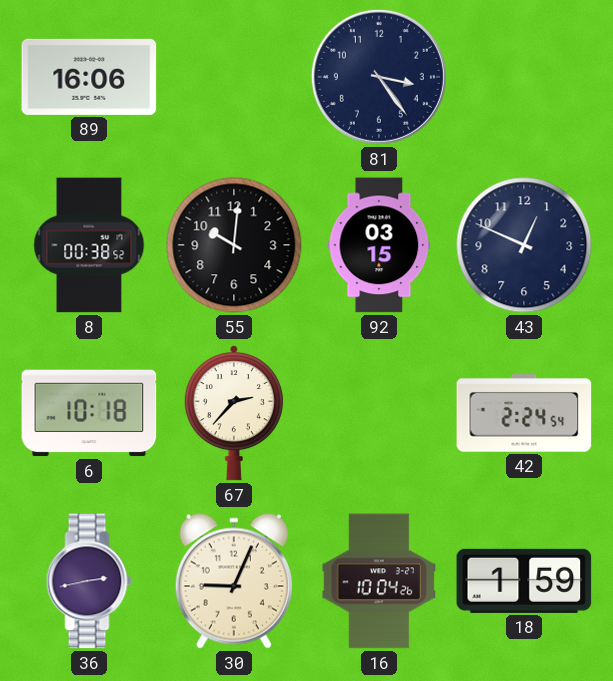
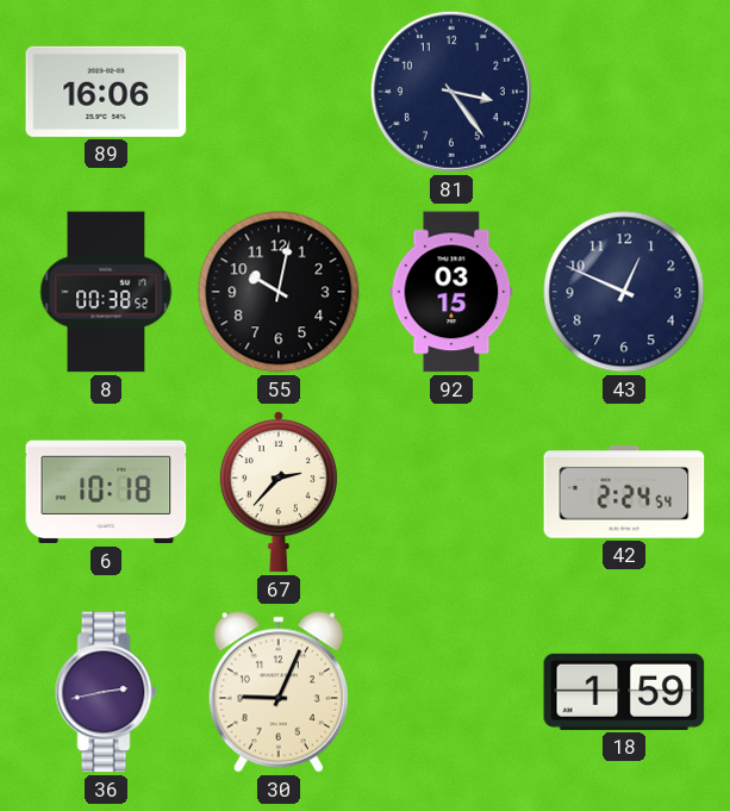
55: 10:01 -> 10:02 (279, 292)
16: 10:04 -> none (378, 581)
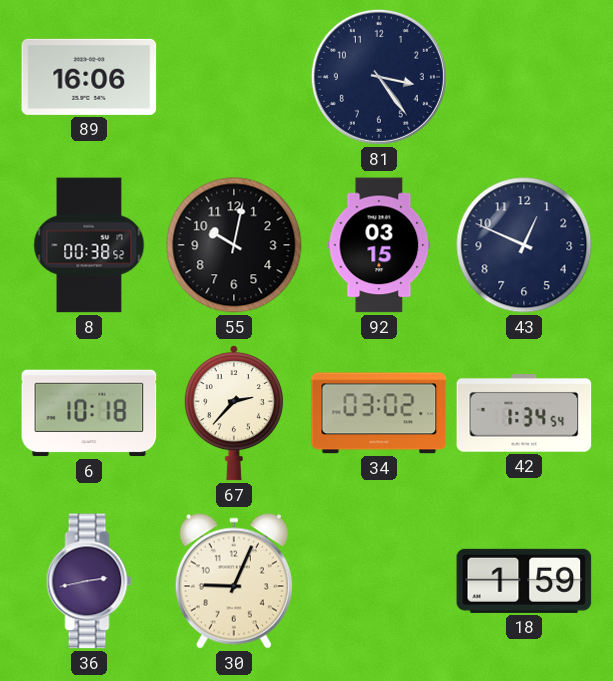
34: none -> 03:02 (379, 413)
42: 2:24 -> 1:34 (524, 413)
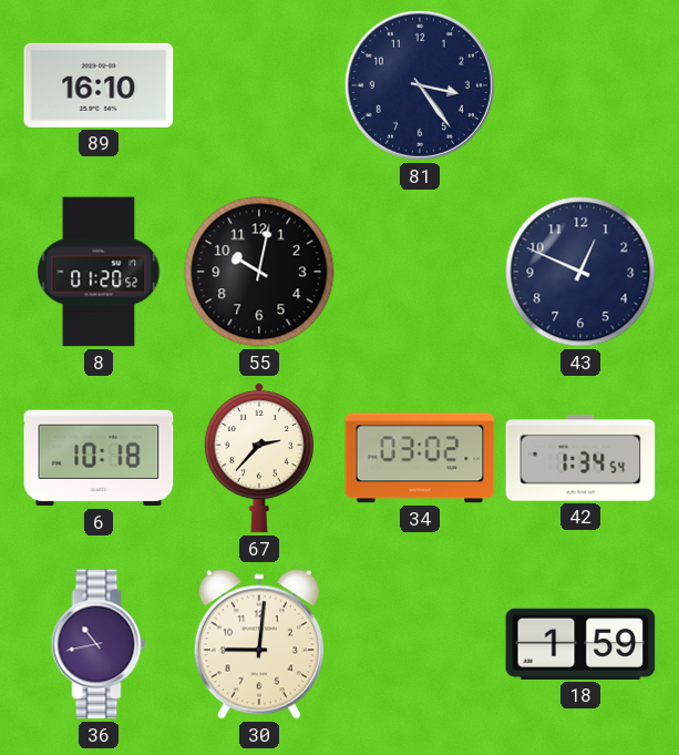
89: 16:06 -> 16:10 (99, 85)
8: 00:38 -> 01:20 (99, 272)
92: 03:15 -> none (379, 245)
36: 2:43 -> 10:43 (99, 644)
30: 9:04 -> 9:01 (259, 644)
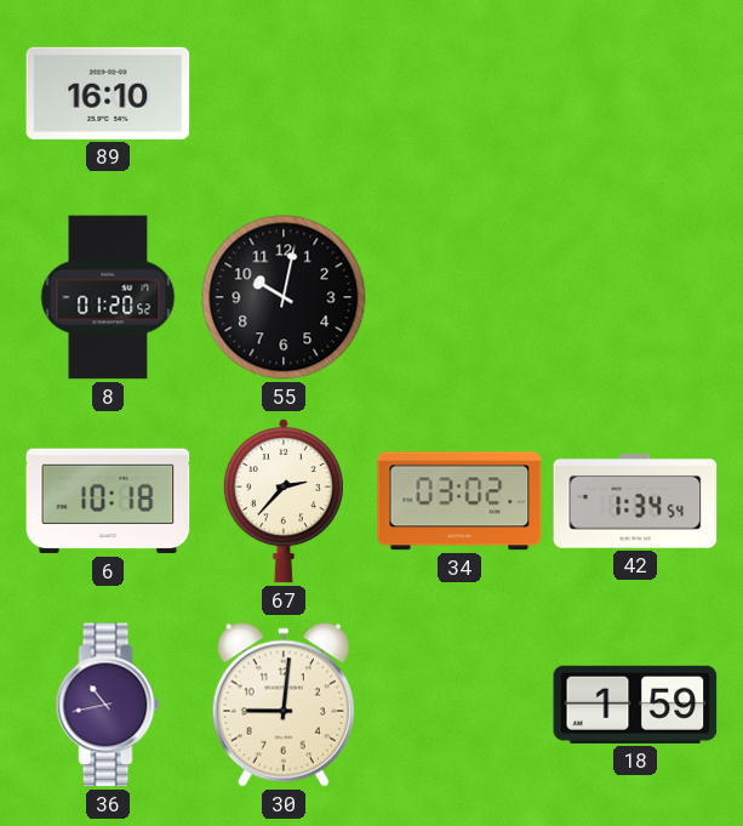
81: 3:24 -> none (420, 85)
43: 12:49 -> none (580, 272)
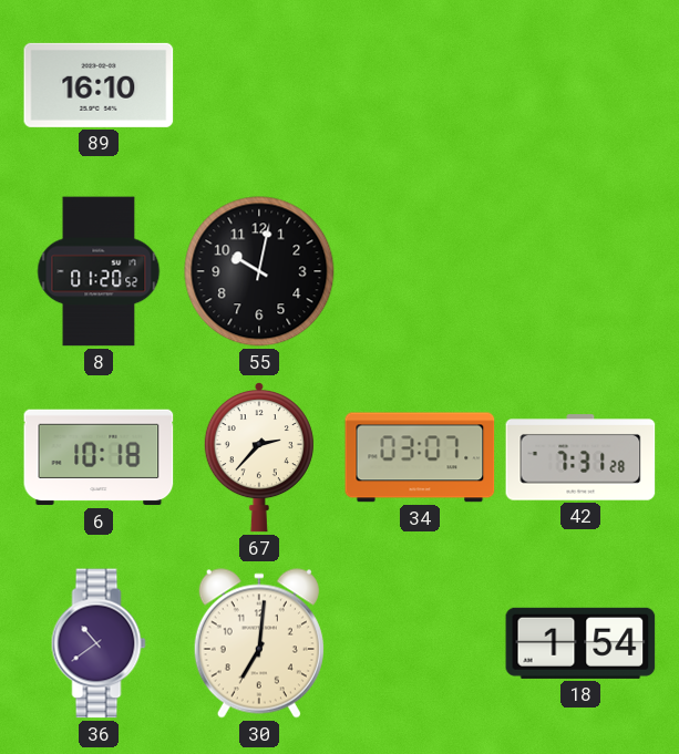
34: 03:02 -> 03:07 (420, 457)
42: 1:34 -> 7:31 (580, 457)
36: 10:43 -> 10:39 (99, 643)
30: 9:01 -> 7:01 (259, 643)
18: 1:59 -> 1:54 (580, 643)
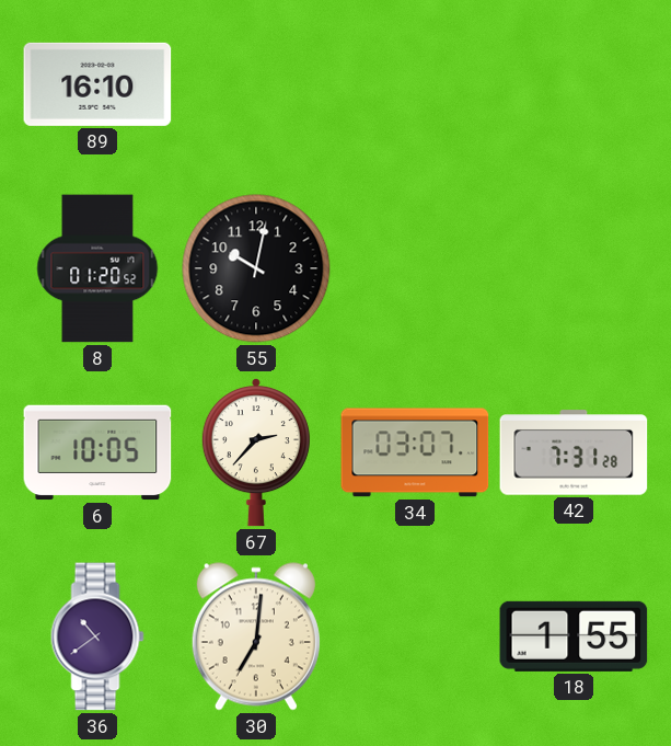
6: 10:18 -> 10:05 (97, 452)
18: 1:54 -> 1:55 (574, 636)
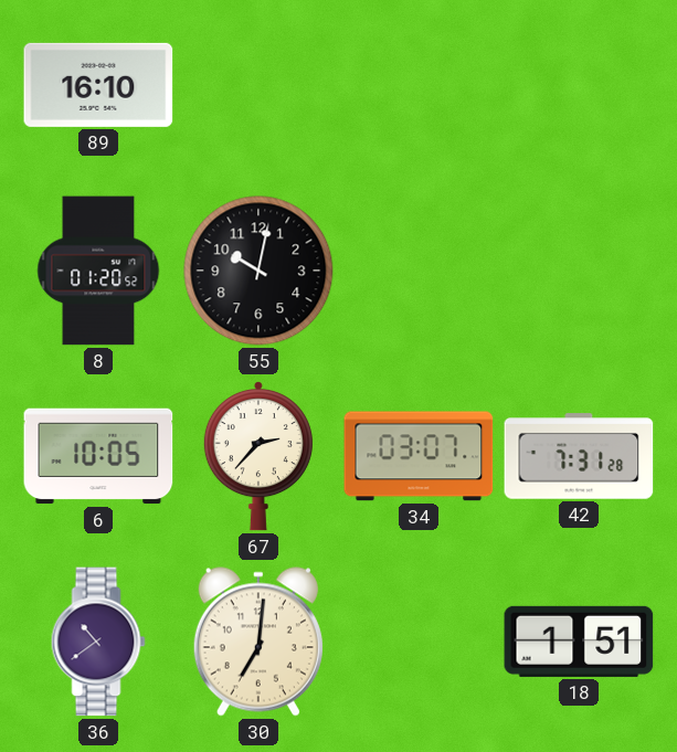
18: 1:55 -> 1:51 (579, 642)
